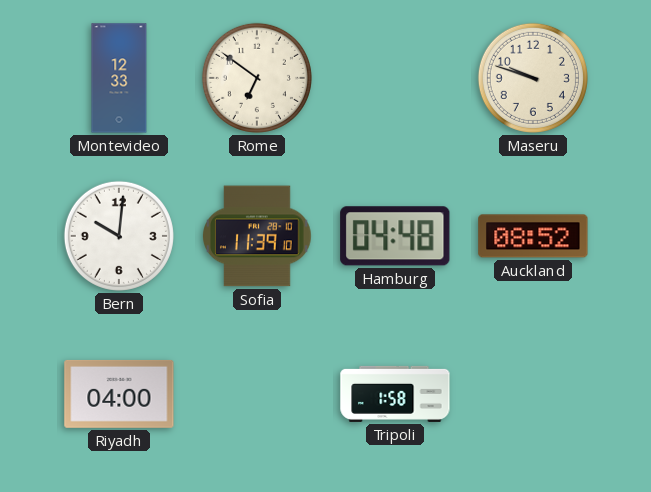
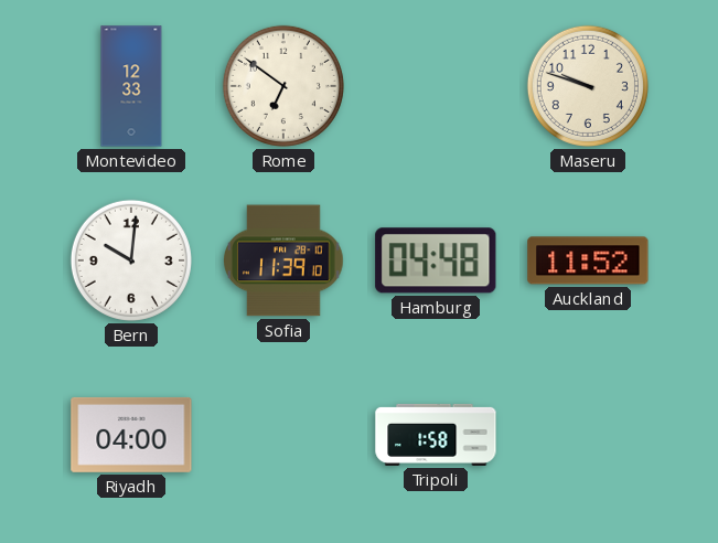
Auckland: 08:52 -> 11:52 (588, 260)
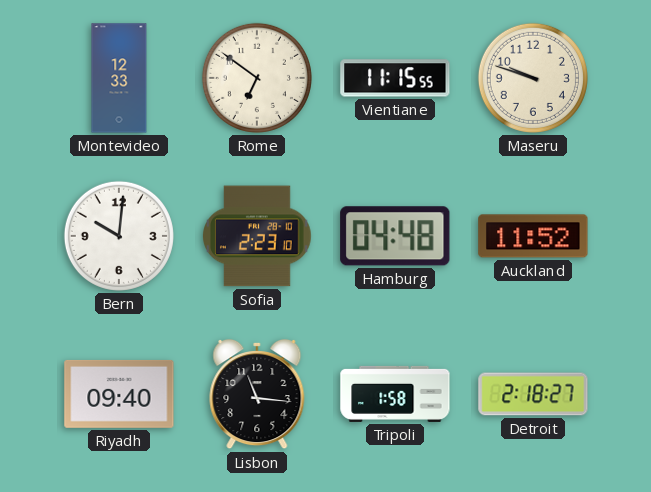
Vientiane: none -> 11:15 (395, 78)
Sofia: 11:39 -> 2:23 (258, 236)
Riyadh: 04:00 -> 09:40 (119, 394)
Lisbon: none -> 11:16 (257, 394)
Detroit: none -> 2:18 (533, 394)
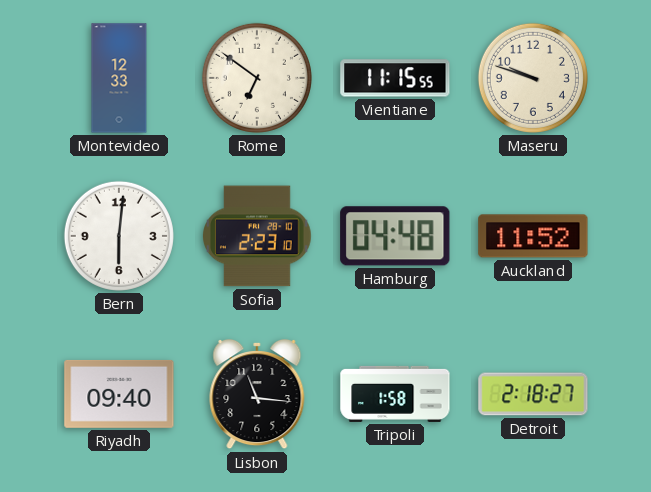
Bern: 10:01 -> 6:01 (119, 236)
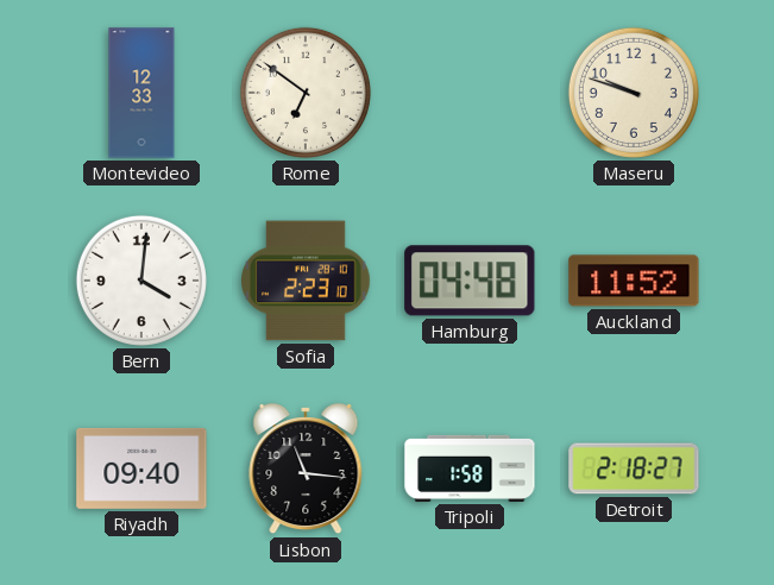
Vientiane: 11:15 -> none (395, 78)
Bern: 6:01 -> 4:01 (141, 281)
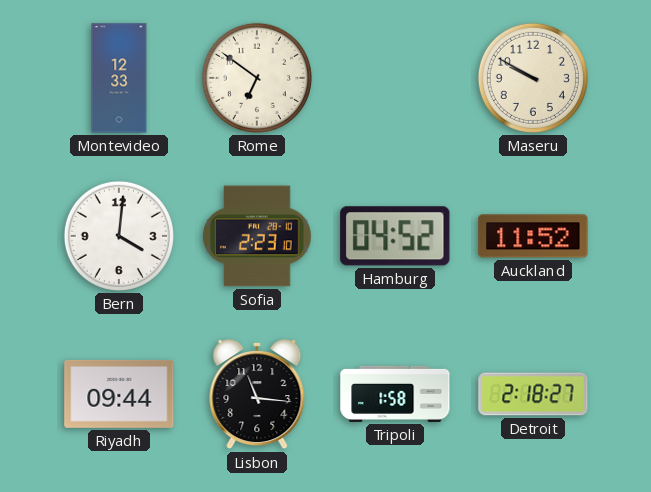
Maseru: 9:48 -> 9:50 (533, 78)
Hamburg: 04:48 -> 04:52 (395, 236)
Riyadh: 09:40 -> 09:44 (119, 394)
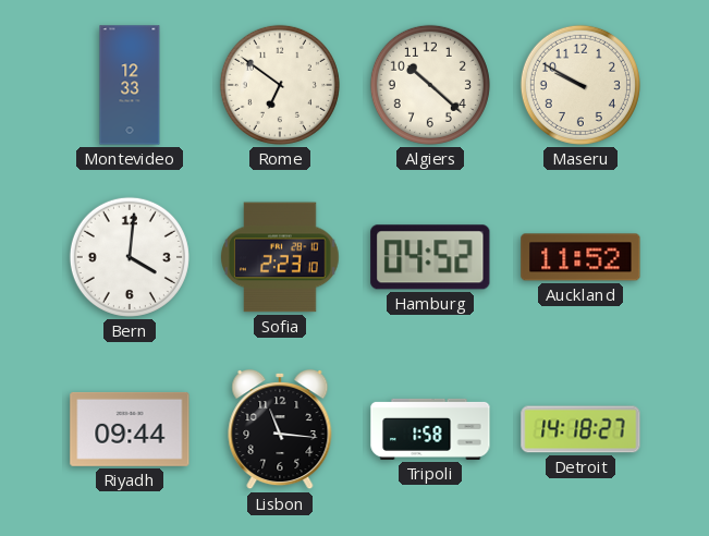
Algiers: none -> 10:22 (430, 85)
Detroit: 2:18 -> 14:18 (580, 429)
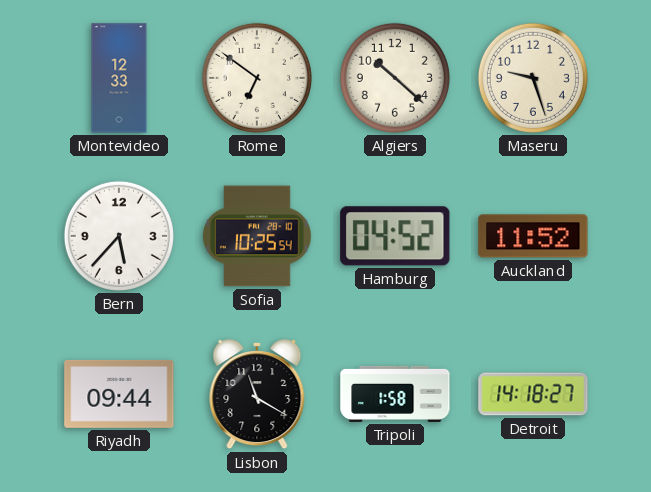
Maseru: 9:50 -> 9:27 (533, 78)
Bern: 4:01 -> 5:37 (119, 236)
Sofia: 2:23 -> 10:25 (258, 236)
Lisbon: 11:16 -> 11:20 (257, 394)
